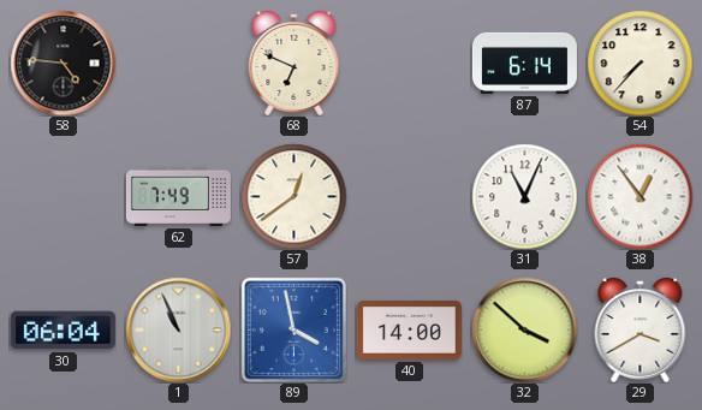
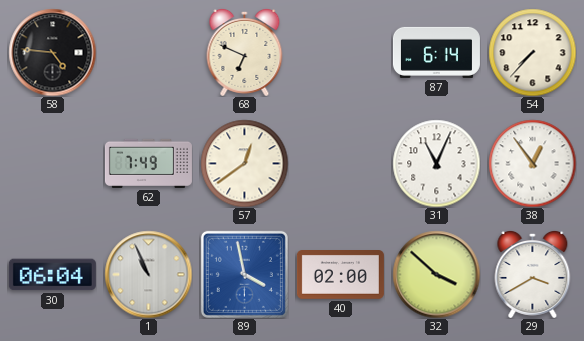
40: 14:00 -> 02:00 (340, 275)
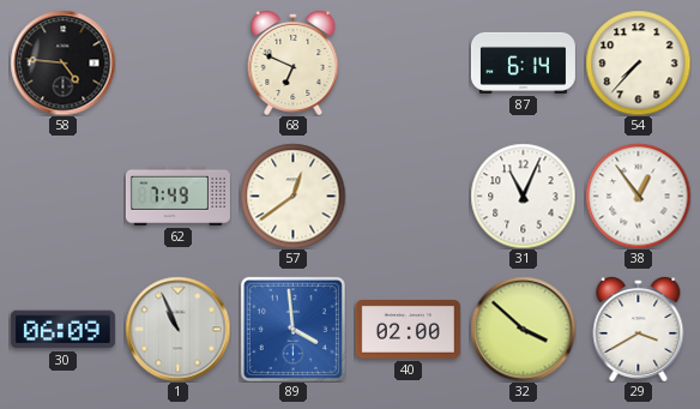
30: 06:04 -> 06:09 (62, 330)
89: 3:58 -> 3:59 (292, 329)
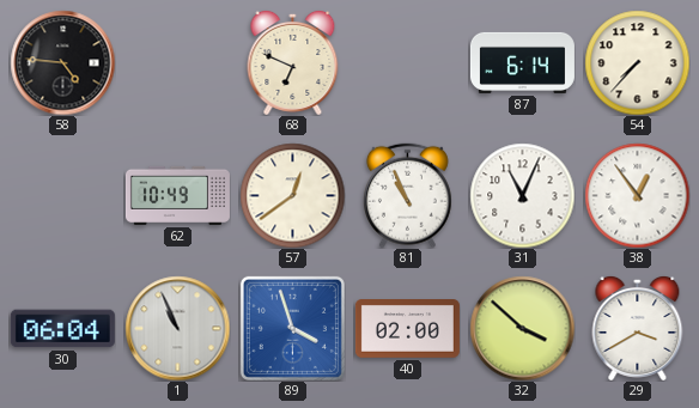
62: 7:49 -> 10:49 (177, 195)
81: none -> 10:56 (407, 195)
30: 06:09 -> 06:04 (62, 329)
89: 3:59 -> 3:57 (292, 328)
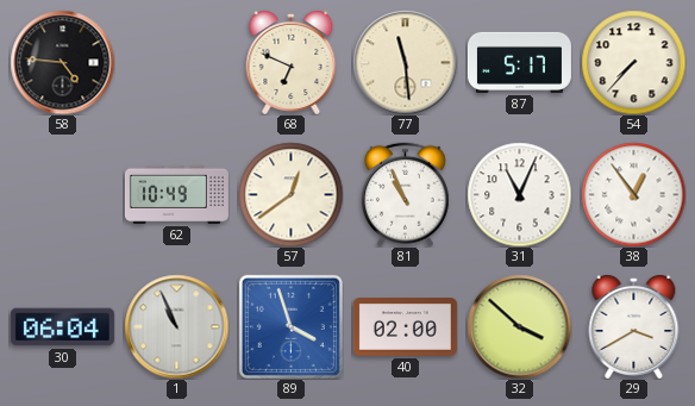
77: none -> 11:29 (405, 62)
87: 6:14 -> 5:17 (519, 62)
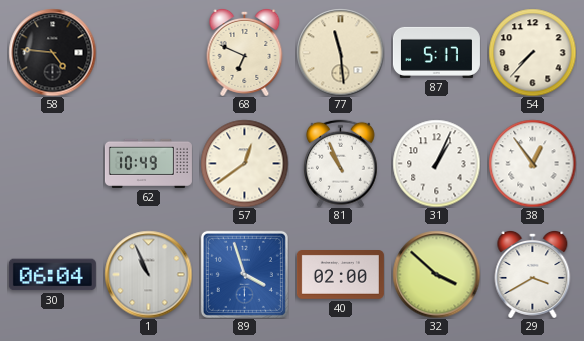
31: 11:04 -> 1:04 (436, 163)
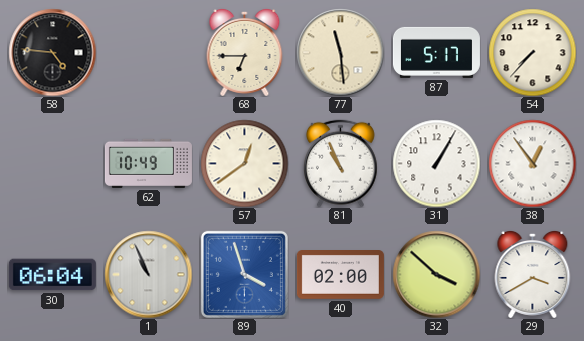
68: 6:49 -> 6:45 (245, 52)
31: 1:04 -> 1:05 (436, 163)
